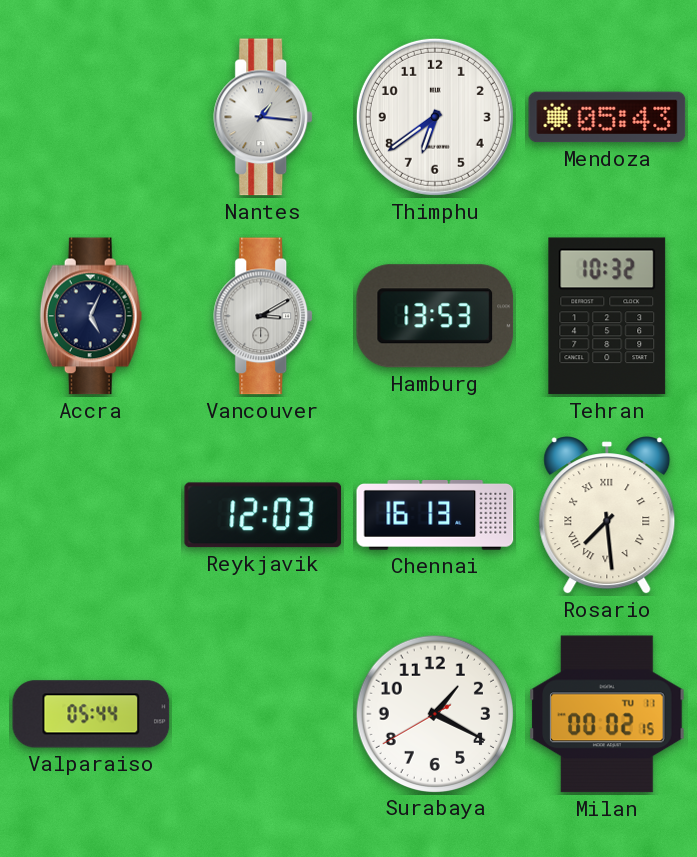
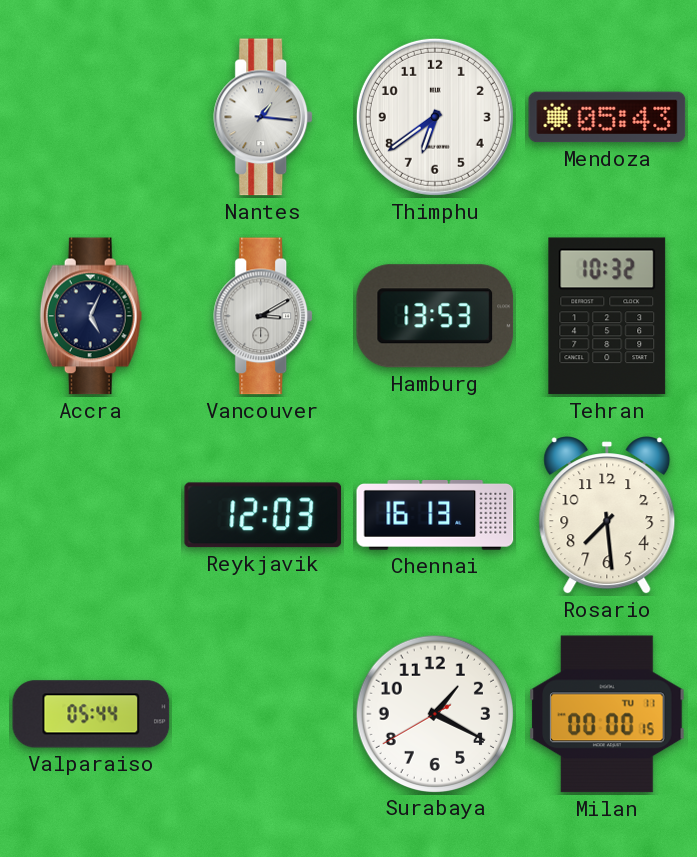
Rosario numerals: Roman -> Arabic (607, 515)
Milan: 00:02 -> 00:00 (607, 714)
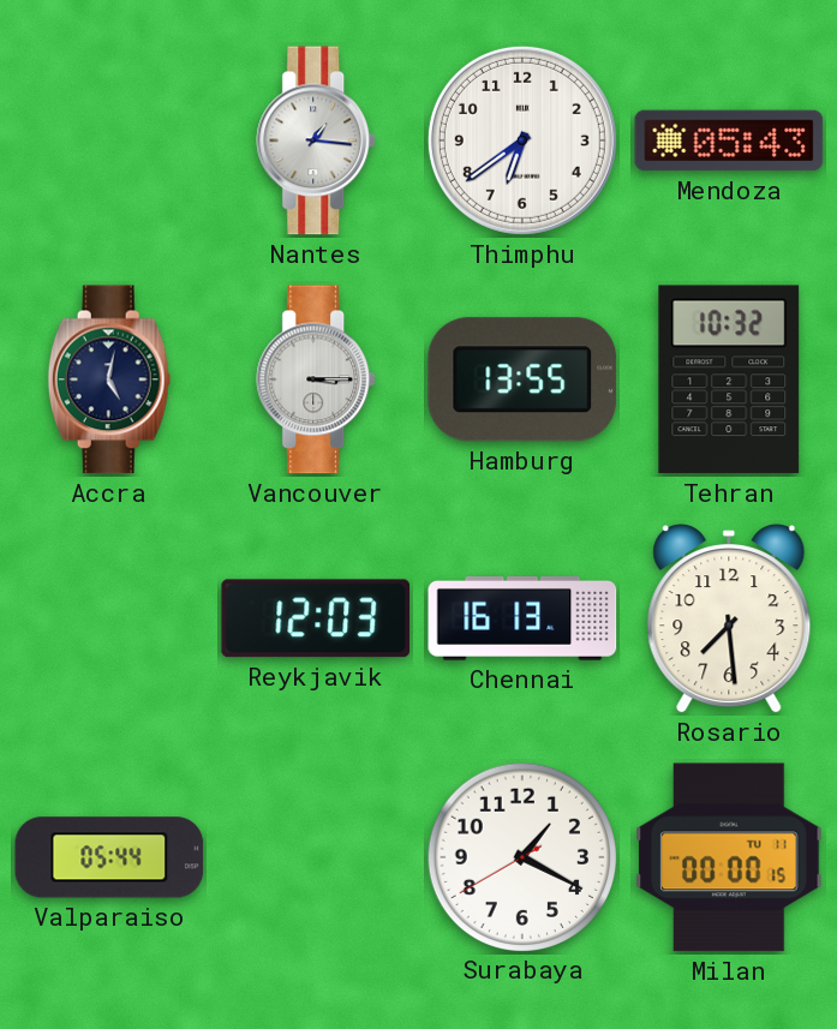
Accra: 5:04 -> 5:02 (109, 379)
Vancouver: 3:10 -> 3:15 (317, 379)
Hamburg: 13:53 -> 13:55 (522, 379)
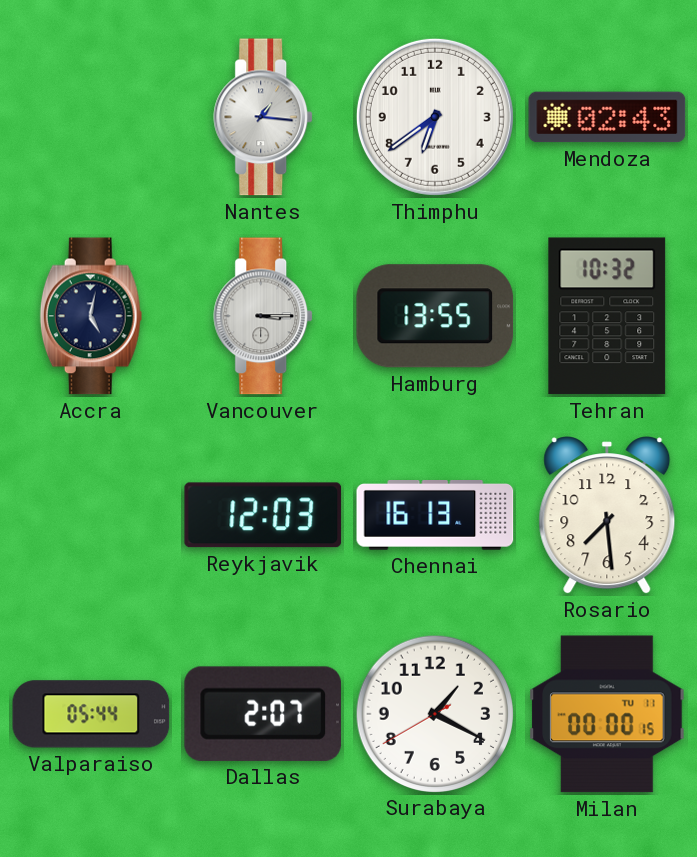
Mendoza: 05:43 -> 02:43 (607, 117)
Dallas: none -> 2:07 (263, 714)
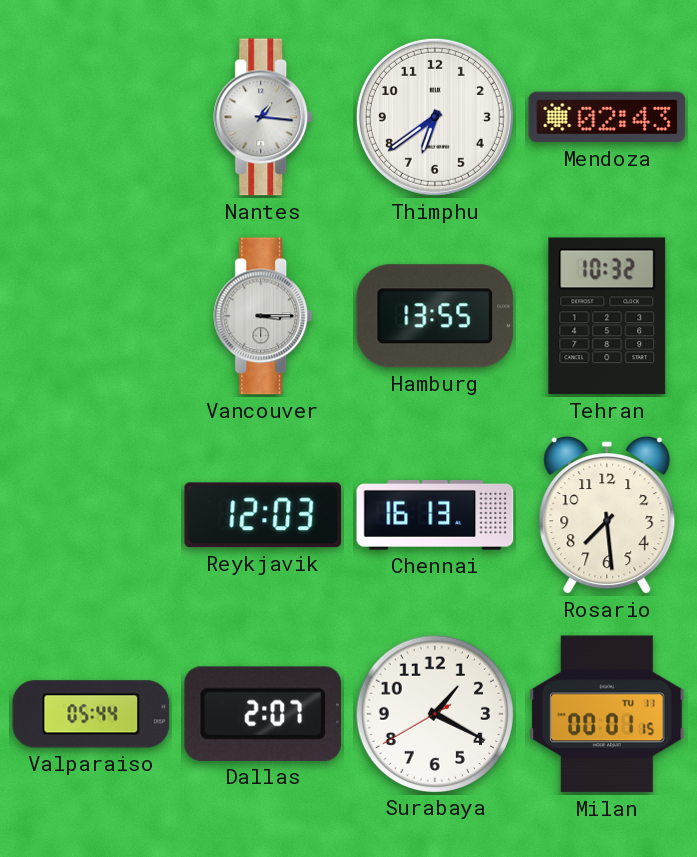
Accra: 5:02 -> none (91, 316)
Milan: 00:00 -> 00:01 (607, 714)
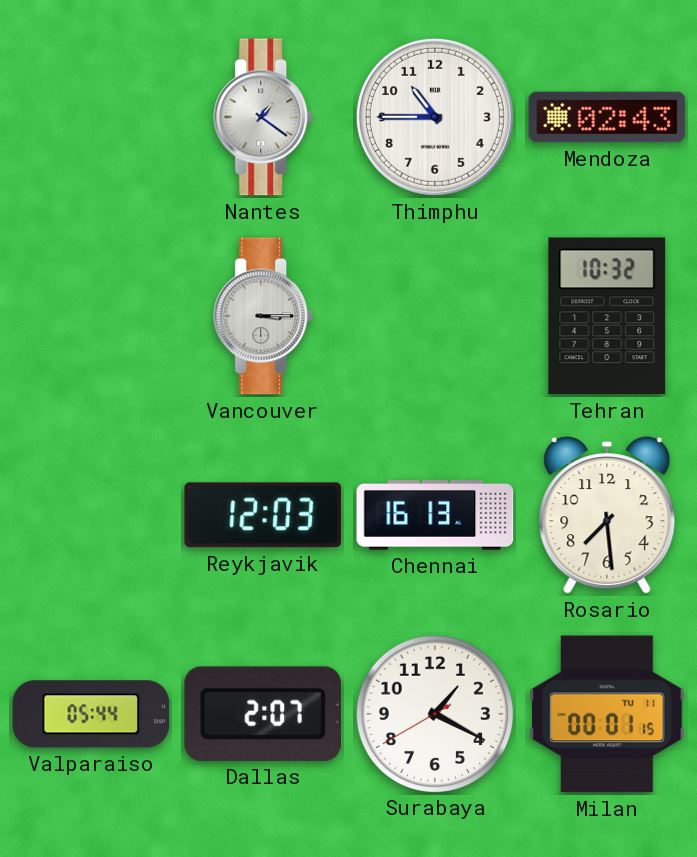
Nantes: 1:16 -> 1:21 (264, 117)
Thimphu: 6:39 -> 10:45 (435, 117)
Hamburg: 13:55 -> none (435, 316)
